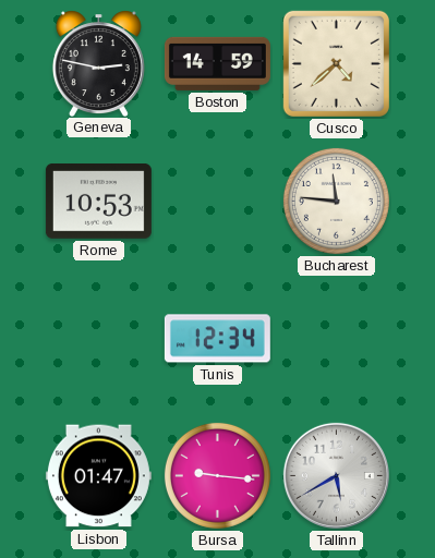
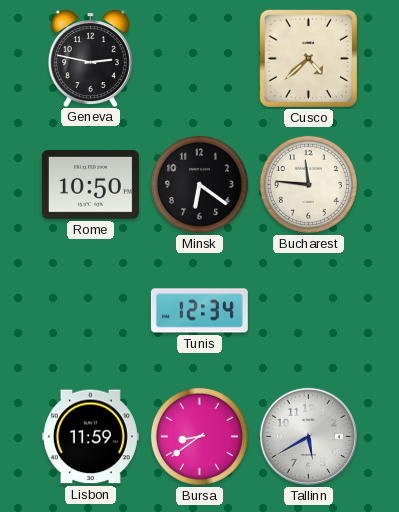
Boston: 14:59 -> none (217, 63)
Rome: 10:53 -> 10:50 (90, 185)
Minsk: none -> 6:21 (199, 184)
Lisbon: 01:47 -> 11:59 (90, 437)
Bursa: 9:16 -> 8:39 (199, 436)
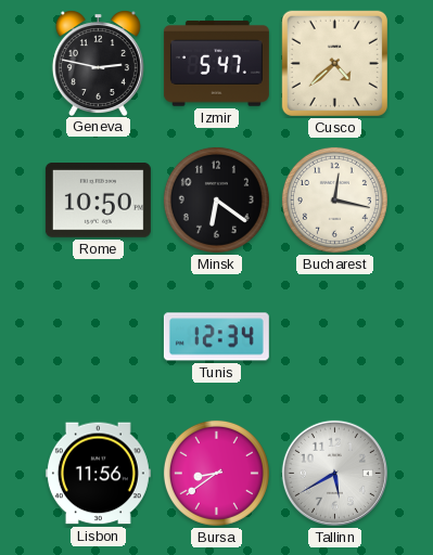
Izmir: none -> 5:47 (216, 64)
Bucharest: 11:46 -> 12:17 (334, 199)
Lisbon: 11:59 -> 11:56 (98, 474)
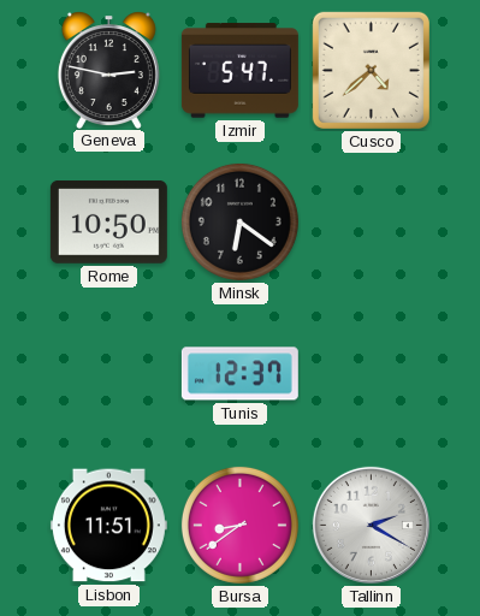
Bucharest: 12:17 -> none (334, 199)
Tunis: 12:34 -> 12:37 (239, 374)
Lisbon: 11:56 -> 11:51 (108, 526)
Tallinn: 5:40 -> 2:20 (371, 525)
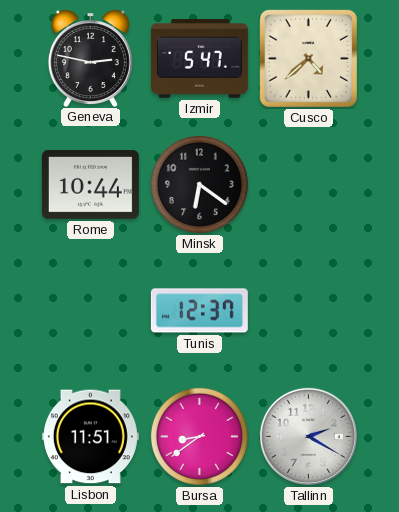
Rome: 10:50 -> 10:44 (90, 185)
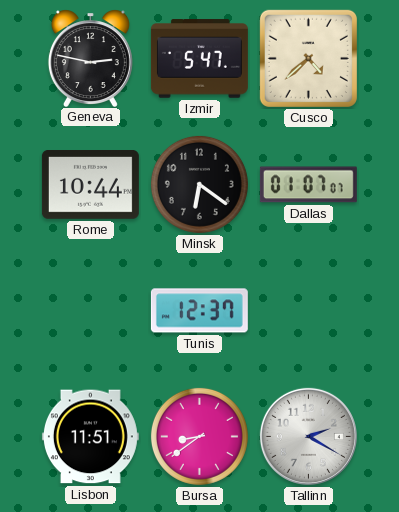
Dallas: none -> 01:07 (308, 185)
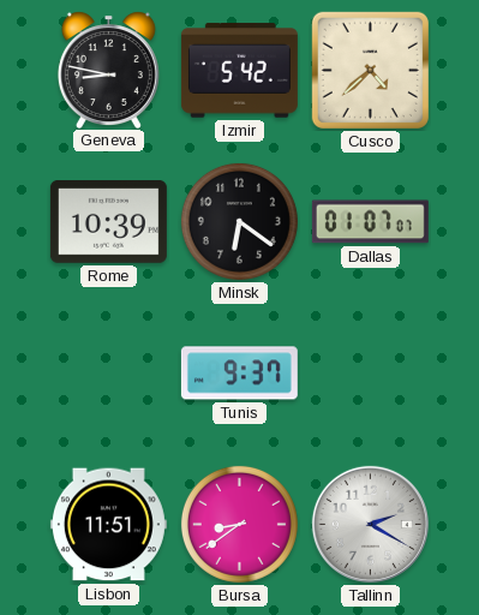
Geneva: 2:47 -> 8:47 (108, 70)
Izmir: 5:47 -> 5:42 (239, 71)
Rome: 10:44 -> 10:39 (108, 222)
Tunis: 12:37 -> 9:37 (239, 374)
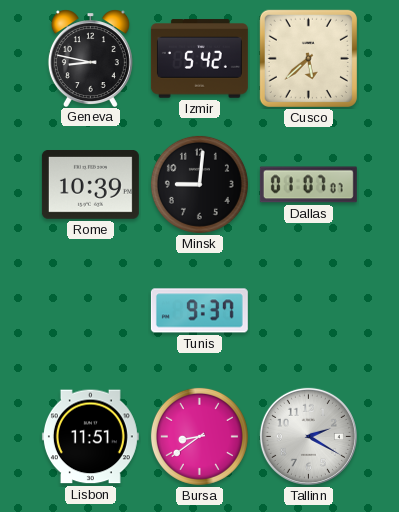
Cusco: 4:38 -> 5:38 (308, 58)
Minsk: 6:21 -> 9:01 (199, 184)
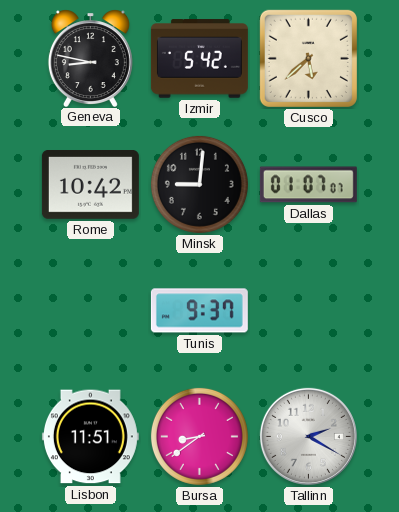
Rome: 10:39 -> 10:42 (90, 185)
